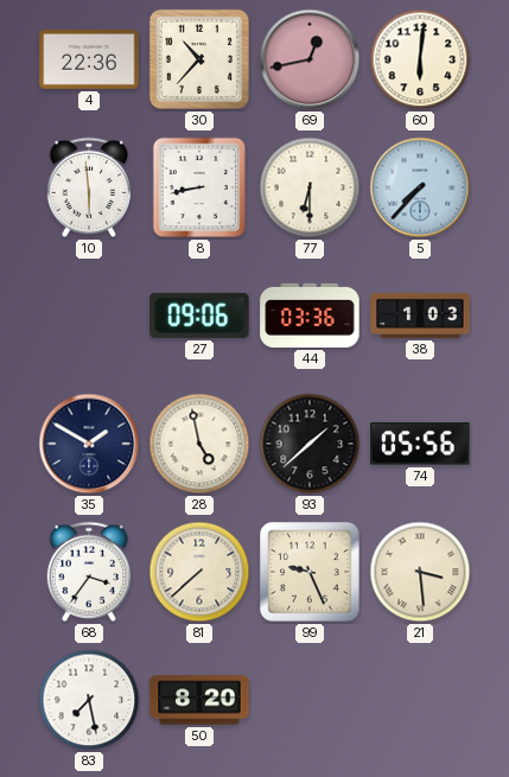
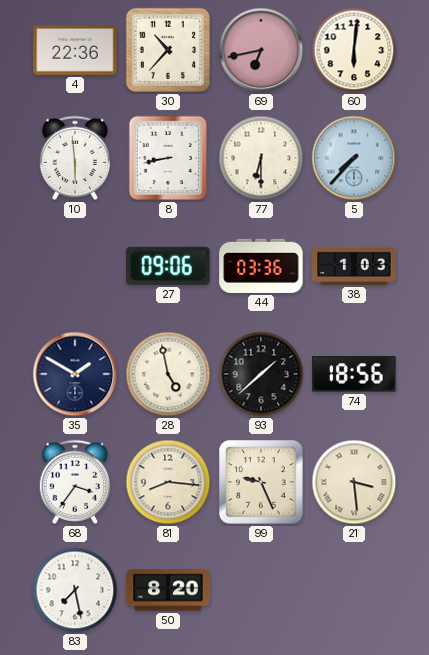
69: 12:43 -> 6:43 (261, 50)
74: 05:56 -> 18:56 (354, 374)
81: 7:38 -> 8:16 (168, 482)
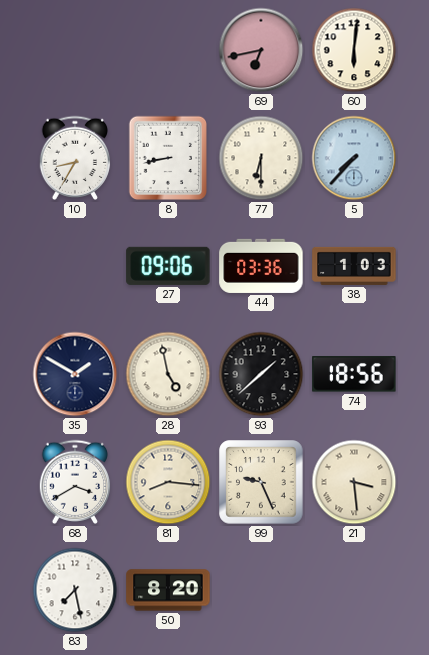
4: 22:36 -> none (75, 51)
30: 10:37 -> none (168, 50)
10: 5:59 -> 8:35 (75, 158)
68: 3:36 -> 3:40 (75, 482)
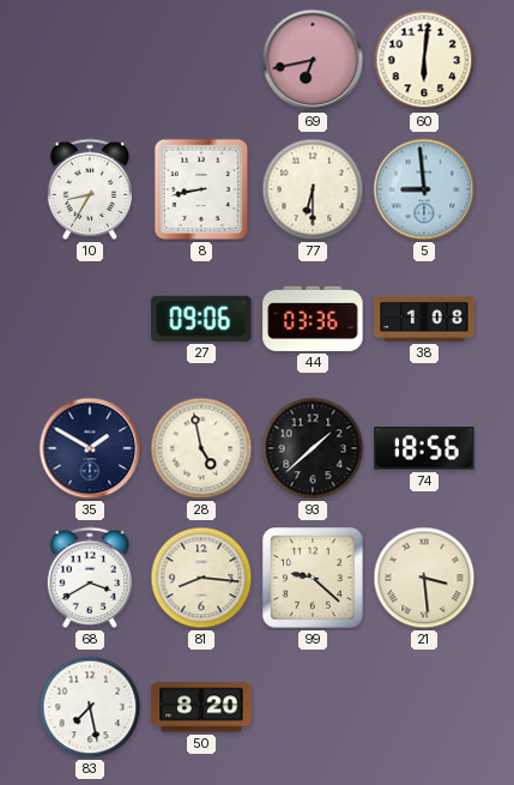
5: 7:37 -> 8:59 (424, 189)
38: 1:03 -> 1:08 (424, 319)
99: 9:26 -> 9:22 (313, 578)
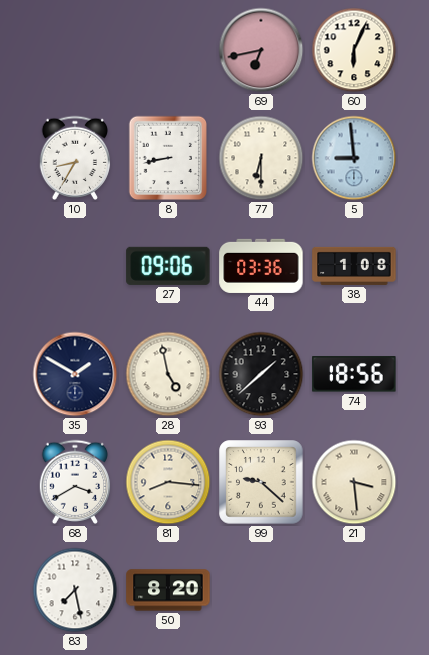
60: 6:01 -> 6:04 (354, 50)
